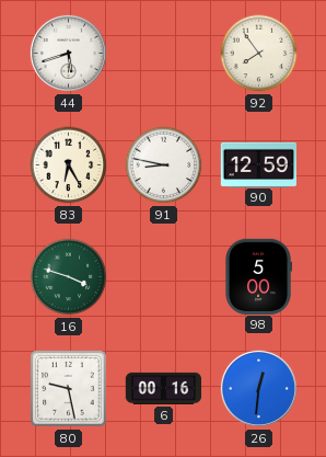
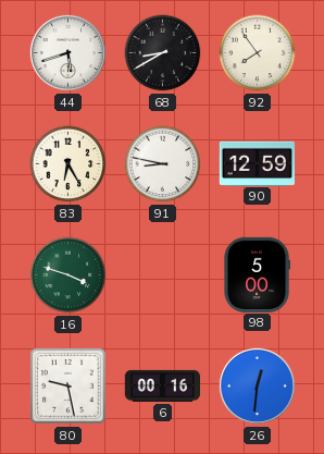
68: none -> 8:40 (163, 53)
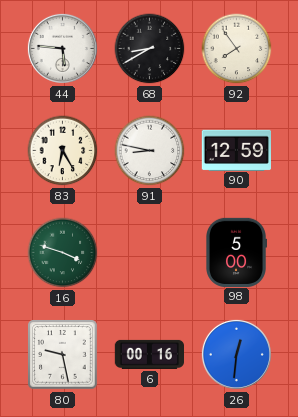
44: 5:42 -> 5:46 (62, 48)
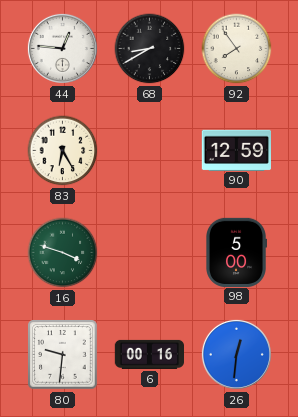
44: 5:46 -> 12:46 (62, 48)
91: 8:47 -> none (150, 151)
80: 9:28 -> 9:31 (63, 355)
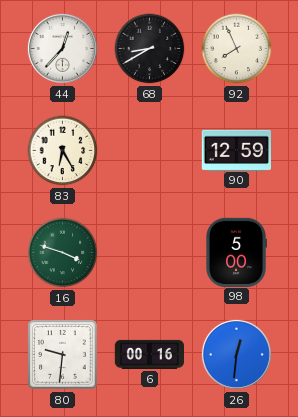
44: 12:46 -> 12:37 (62, 48)
92: 7:54 -> 7:56 (237, 49)
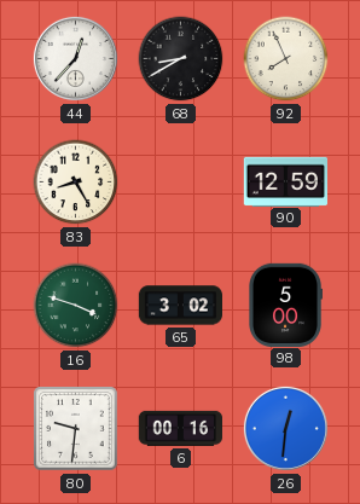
83: 6:25 -> 8:25 (76, 183)
65: none -> 3:02 (180, 306)
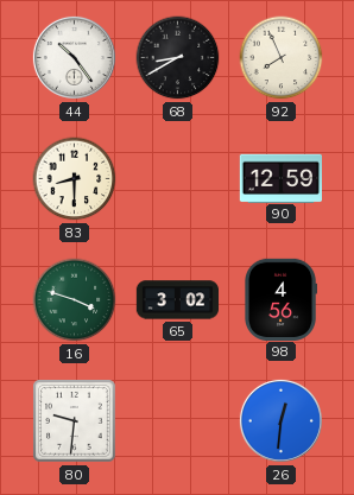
44: 12:37 -> 10:24 (74, 57)
83: 8:25 -> 8:30 (75, 179)
98: 5:00 -> 4:56 (280, 299)
6: 00:16 -> none (180, 428)
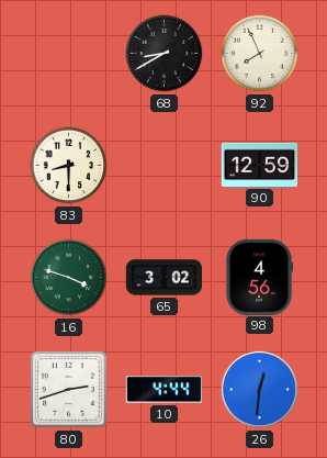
44: 10:24 -> none (74, 57)
80: 9:31 -> 2:42 (69, 390)
10: none -> 4:44 (163, 390)
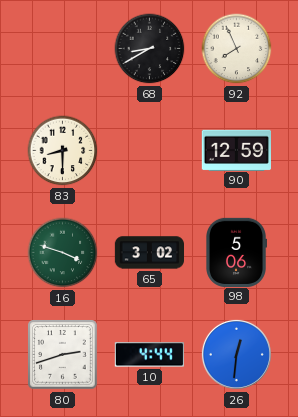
98: 4:56 -> 5:06 (236, 252)
